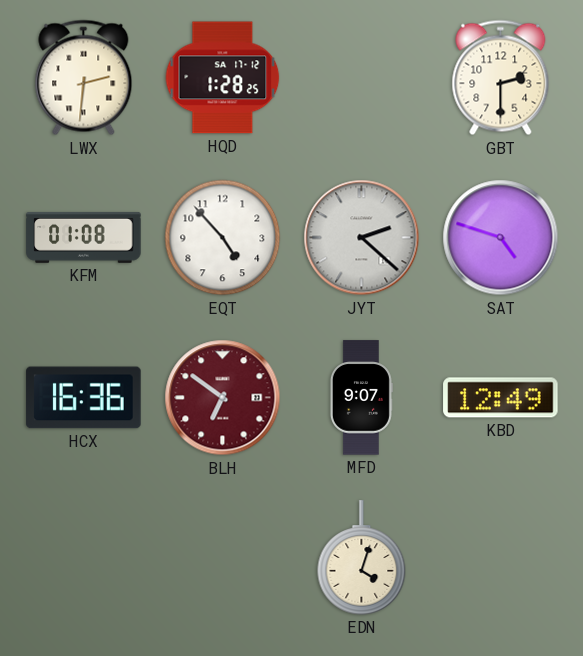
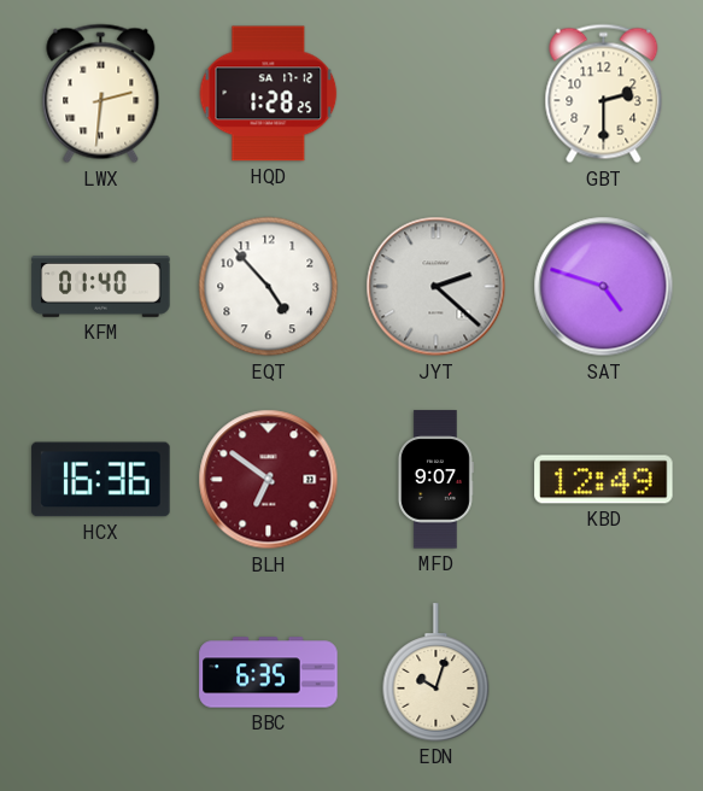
KFM: 01:08 -> 01:40 (101, 286)
BBC: none -> 6:35 (269, 673)
EDN: 4:03 -> 10:03 (437, 673)
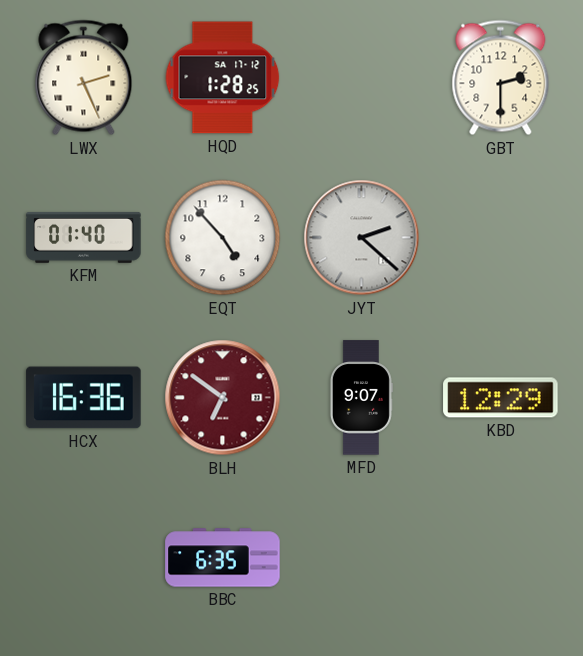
LWX: 2:31 -> 2:26 (84, 78)
SAT: 4:48 -> none (604, 287)
KBD: 12:49 -> 12:29 (501, 398)
EDN: 10:03 -> none (437, 673)
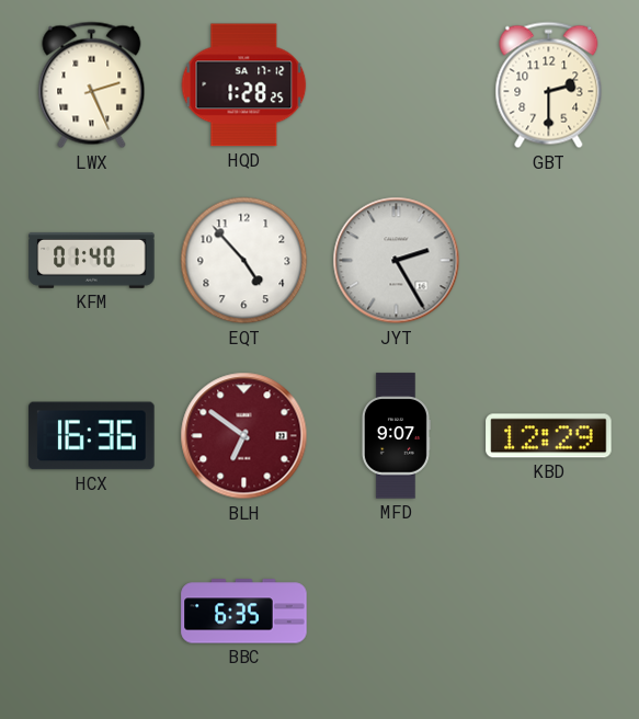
JYT: 2:22 -> 2:25 (397, 261)
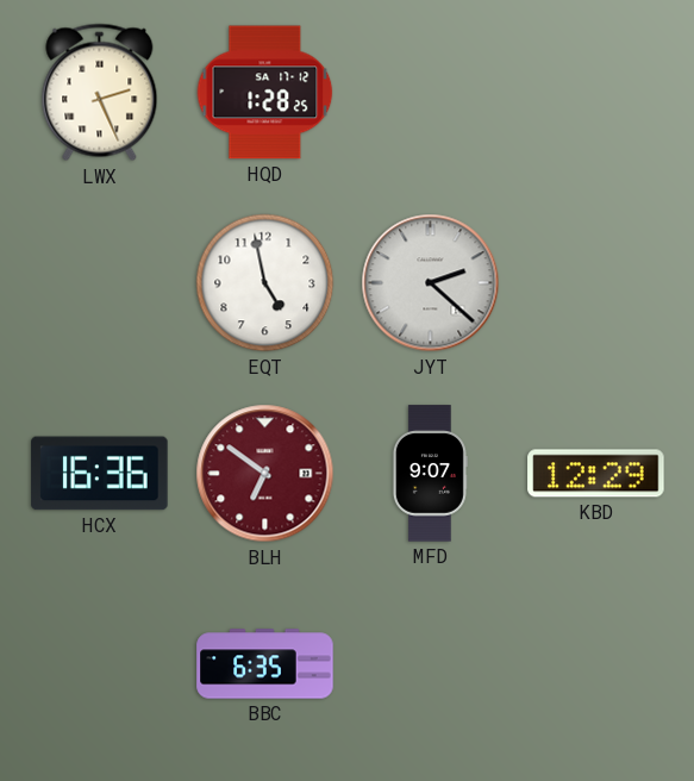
GBT: 2:30 -> none (549, 85)
KFM: 01:40 -> none (92, 260)
EQT: 4:53 -> 4:58 (265, 283)
JYT: 2:25 -> 2:22 (431, 283)
